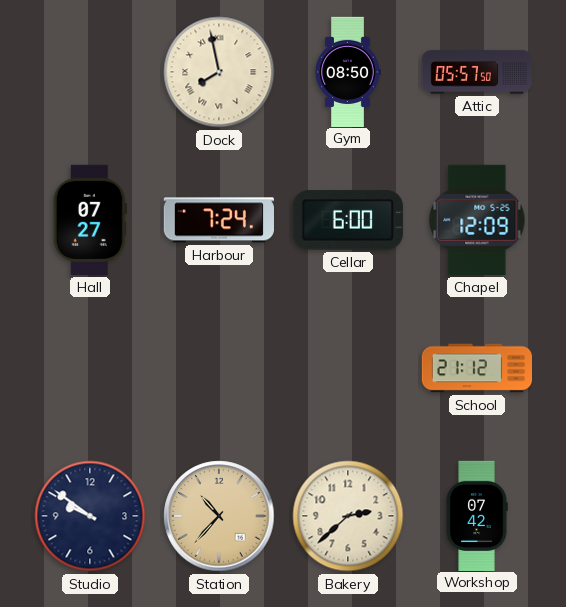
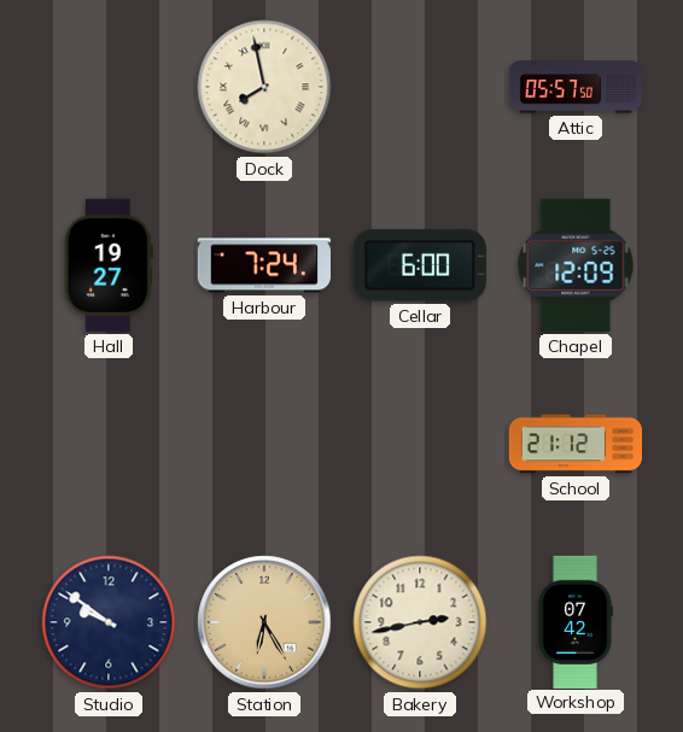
Gym: 08:50 -> none (348, 71)
Hall: 07:27 -> 19:27 (109, 265)
Station: 10:37 -> 6:25 (264, 622)
Bakery: 2:38 -> 2:43 (420, 622)
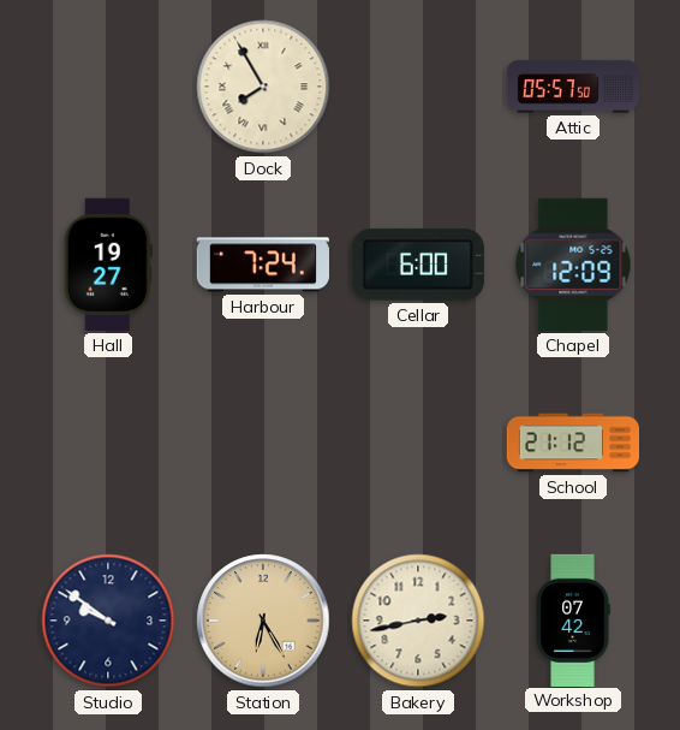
Dock: 7:58 -> 7:55 (263, 87)
